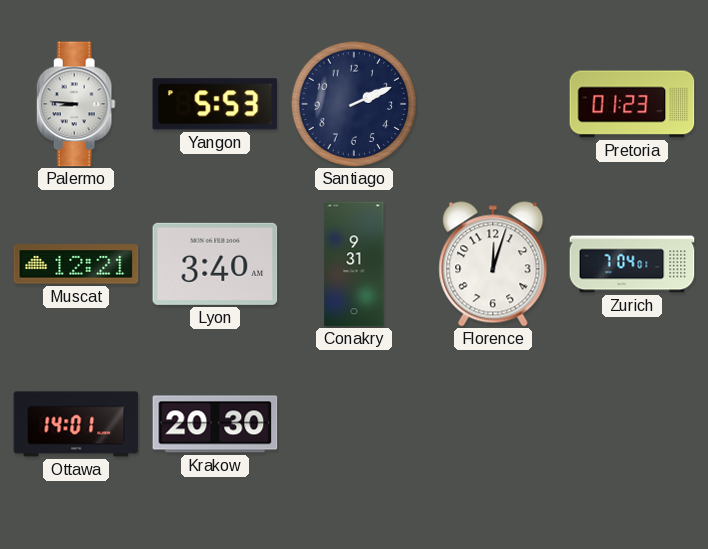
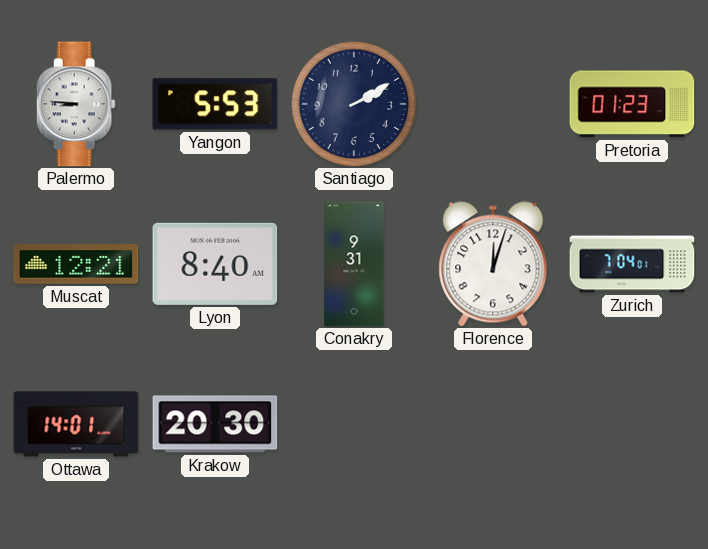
Santiago: 2:11 -> 2:10 (353, 103)
Lyon: 3:40 -> 8:40 (215, 264)
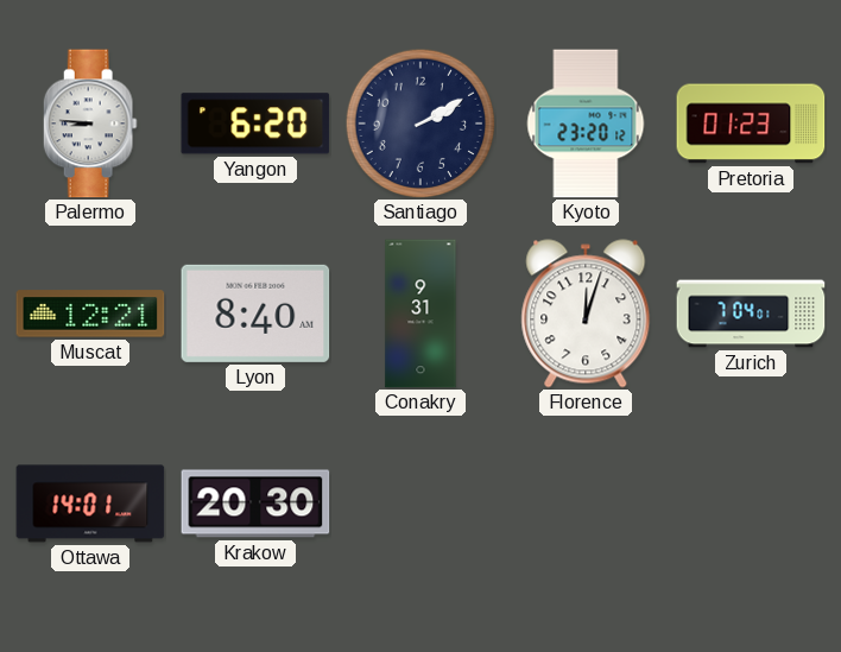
Yangon: 5:53 -> 6:20 (255, 124)
Kyoto: none -> 23:20 (586, 124)
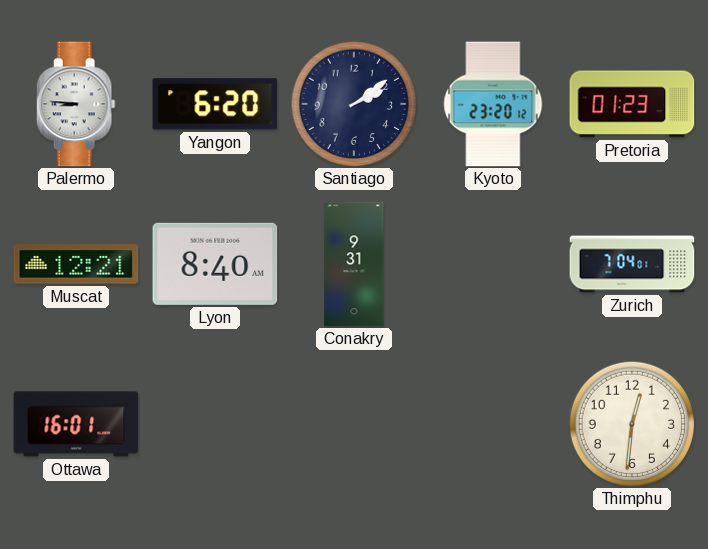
Santiago: 2:10 -> 2:09 (353, 103)
Florence: 12:03 -> none (586, 314)
Ottawa: 14:01 -> 16:01 (76, 424)
Krakow: 20:30 -> none (255, 504)
Thimphu: none -> 12:31 (631, 423)
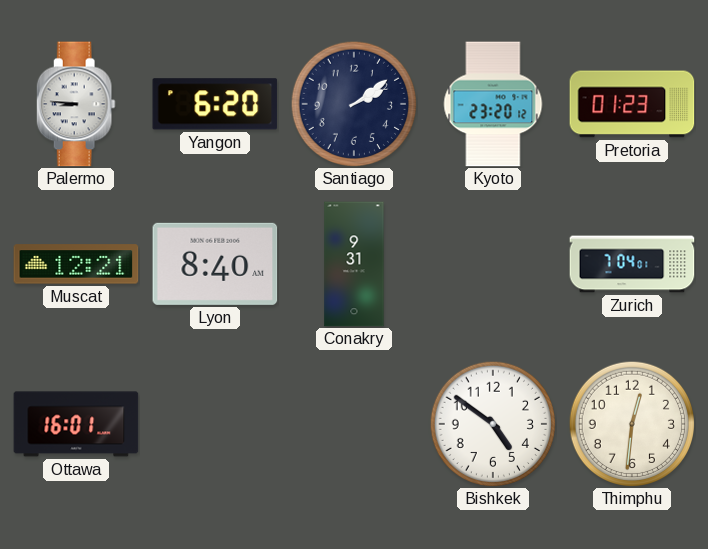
Bishkek: none -> 4:51 (492, 423)
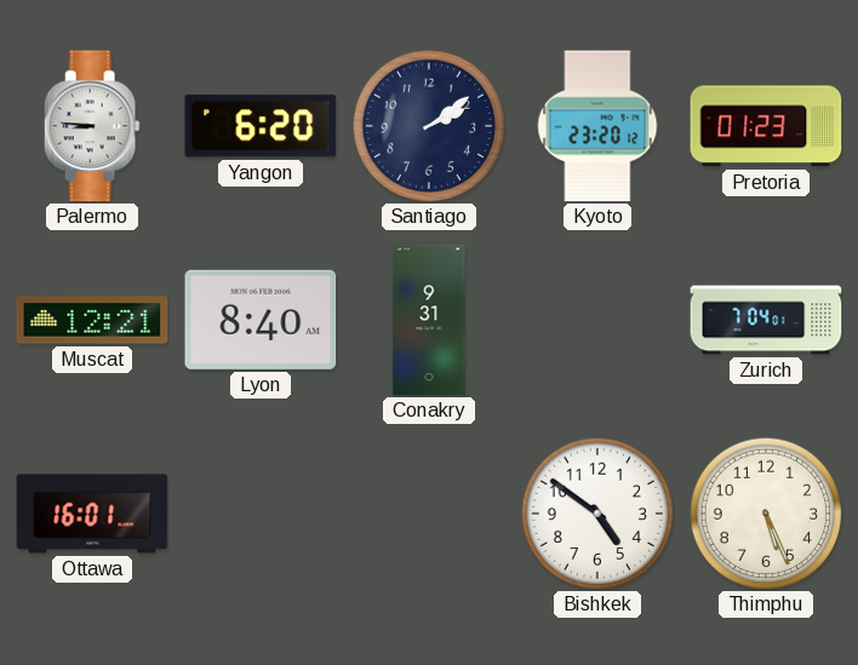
Thimphu: 12:31 -> 5:26 (765, 512)
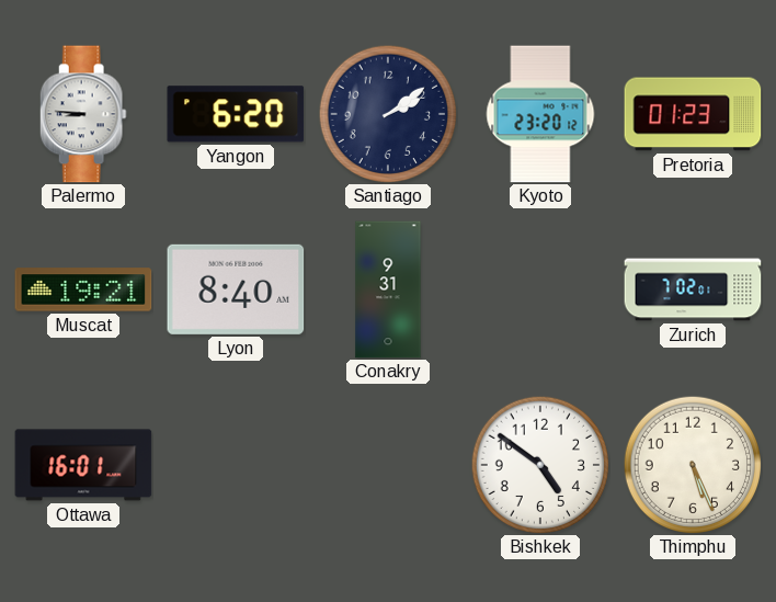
Muscat: 12:21 -> 19:21 (83, 289)
Zurich: 7:04 -> 7:02 (693, 289)
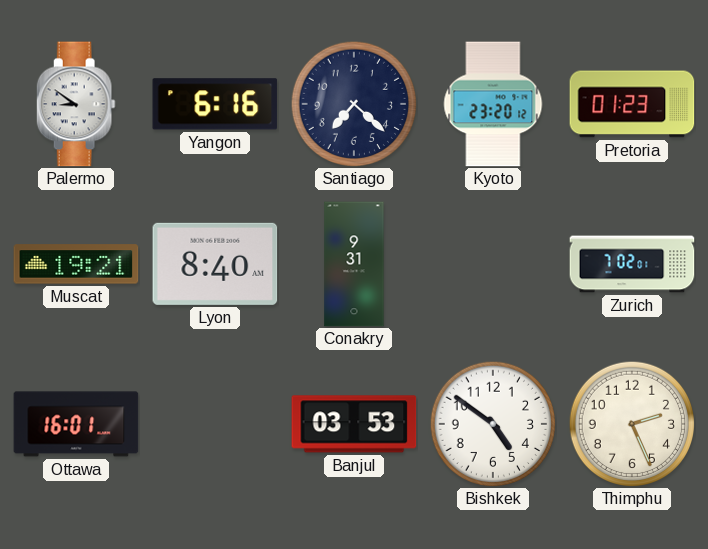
Palermo: 8:46 -> 8:51 (76, 104)
Yangon: 6:20 -> 6:16 (215, 104)
Santiago: 2:09 -> 7:22 (353, 103)
Banjul: none -> 03:53 (354, 424)
Thimphu: 5:26 -> 2:26 (631, 423)
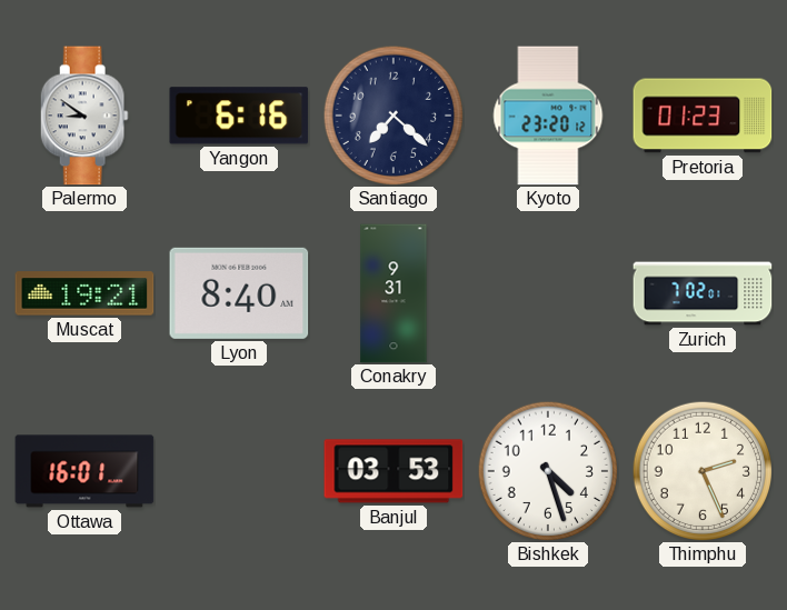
Bishkek: 4:51 -> 4:27 (547, 470)
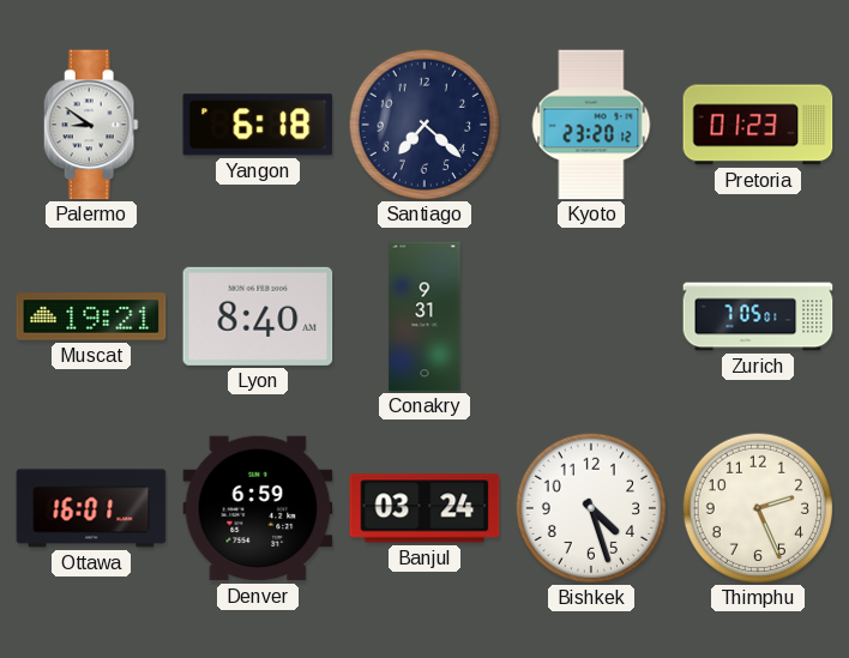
Yangon: 6:16 -> 6:18 (258, 125)
Zurich: 7:02 -> 7:05 (758, 316)
Denver: none -> 6:59 (258, 508)
Banjul: 03:53 -> 03:24 (424, 508)
